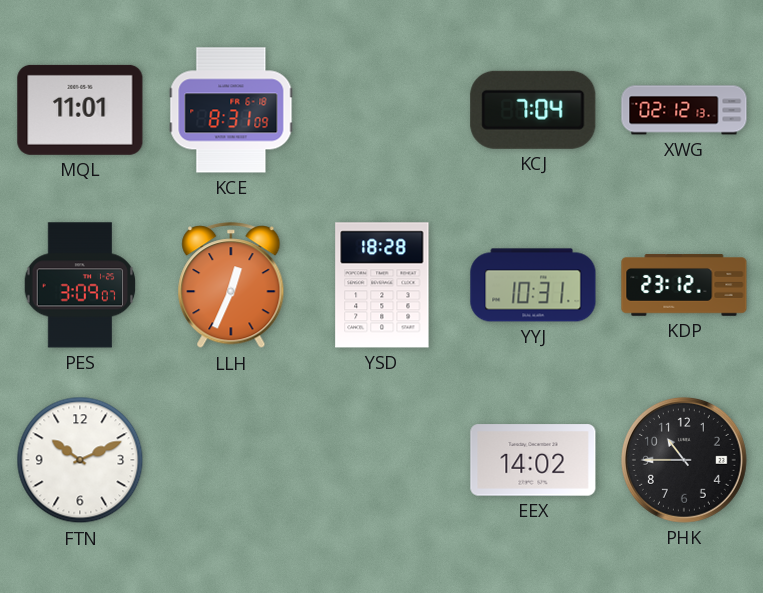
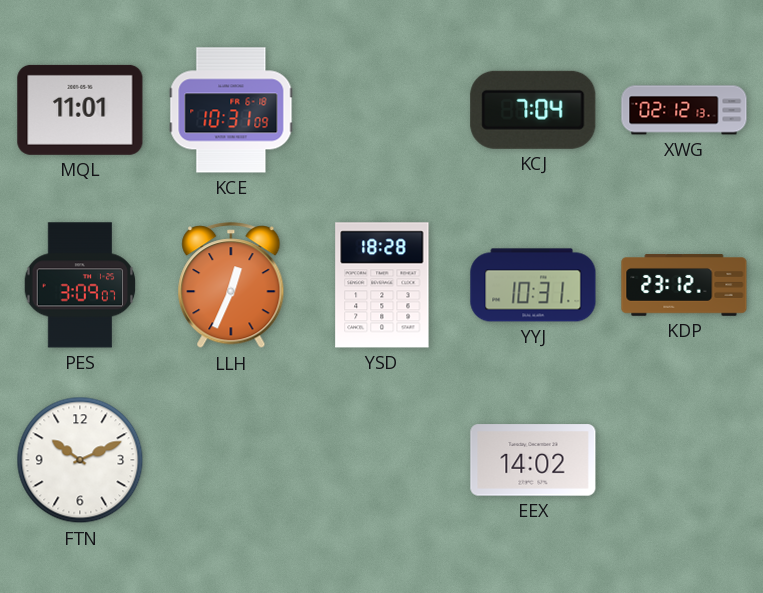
KCE: 8:31 -> 10:31 (231, 110)
PHK: 10:45 -> none (684, 460)
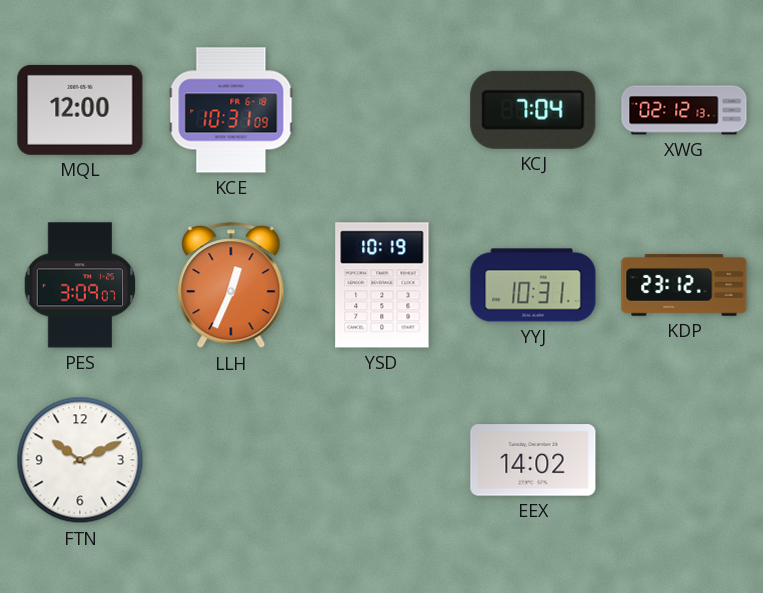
MQL: 11:01 -> 12:00 (80, 110)
YSD: 18:28 -> 10:19 (382, 285)
